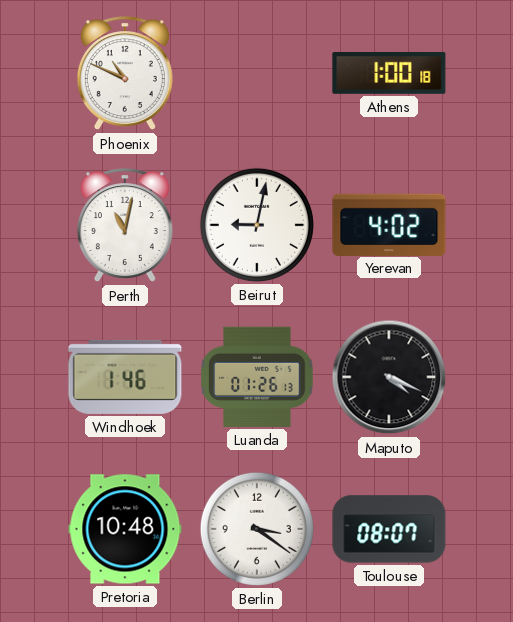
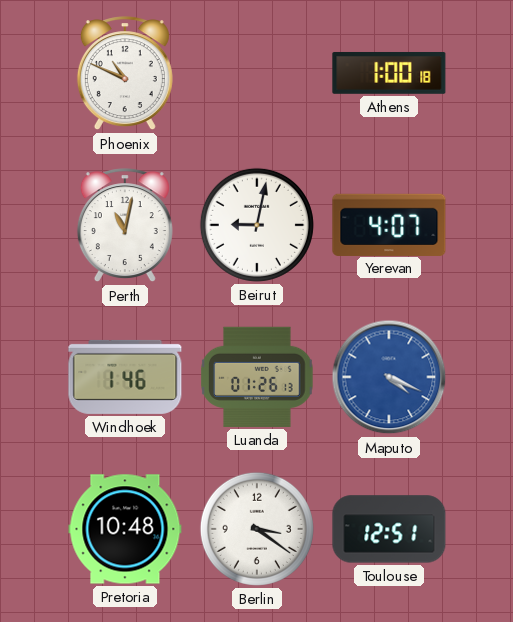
Yerevan: 4:02 -> 4:07 (389, 224)
Maputo dial: black -> blue (389, 377)
Toulouse: 08:07 -> 12:51 (389, 529)
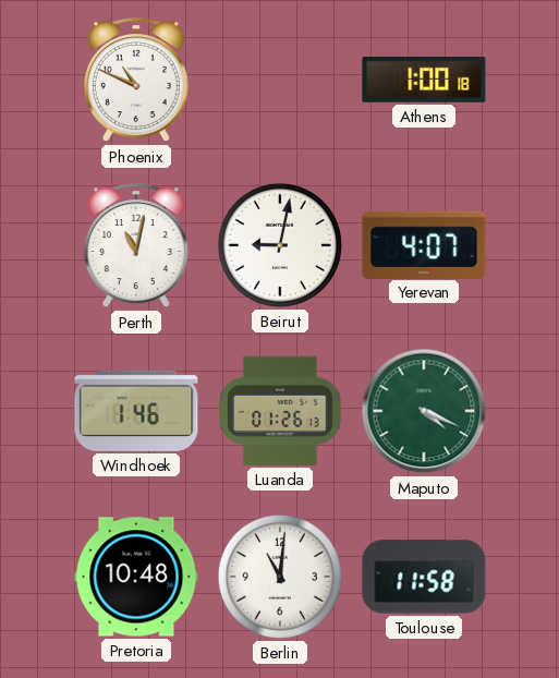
Maputo dial: blue -> green (424, 411)
Berlin: 3:21 -> 11:01 (280, 577)
Toulouse: 12:51 -> 11:58 (424, 577)
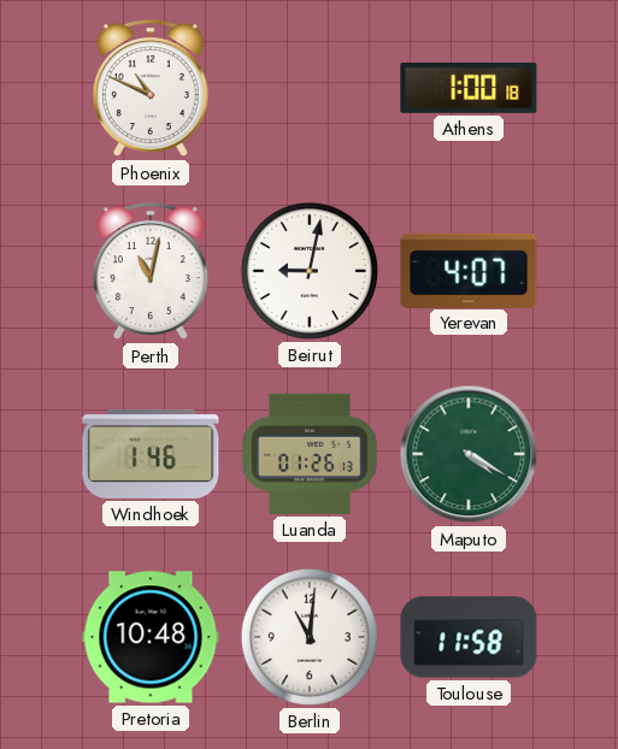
Maputo: 4:19 -> 4:20 (469, 454)
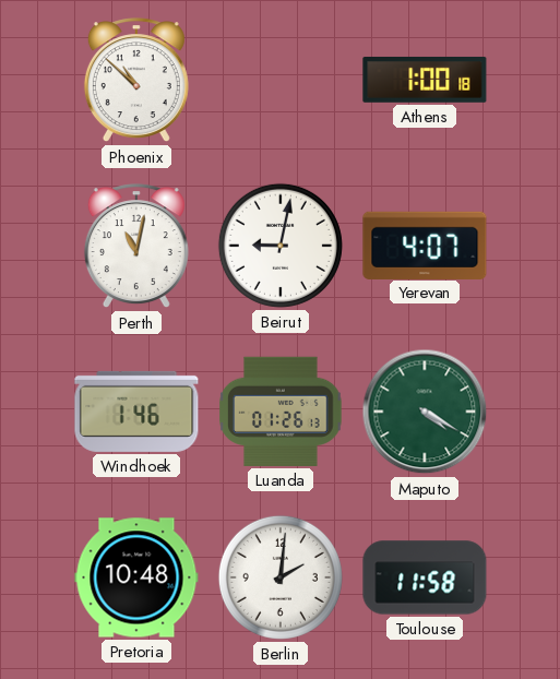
Phoenix: 10:49 -> 10:52 (136, 81)
Berlin: 11:01 -> 2:01 (281, 577)
